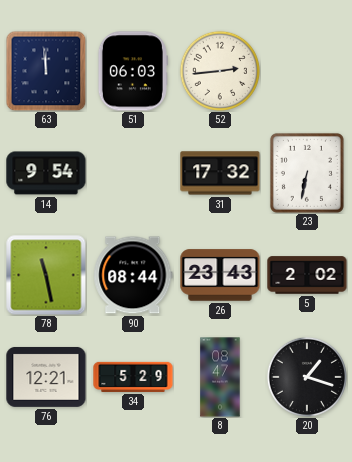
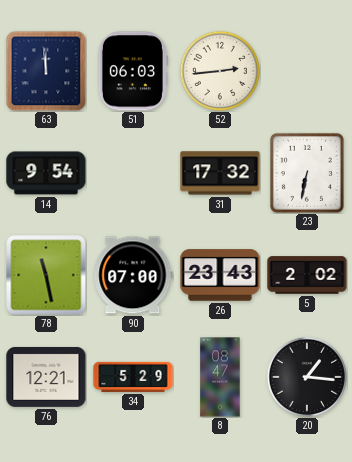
90: 08:44 -> 07:00 (133, 275)
20: 1:18 -> 1:16 (307, 377)
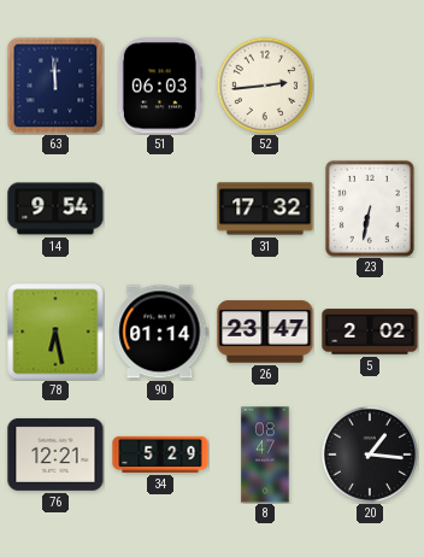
78: 11:28 -> 6:28 (55, 332)
90: 07:00 -> 01:14 (160, 332)
26: 23:43 -> 23:47 (265, 332)
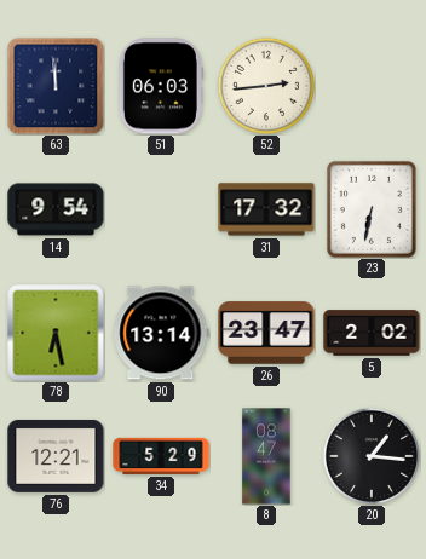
90: 01:14 -> 13:14 (161, 333)
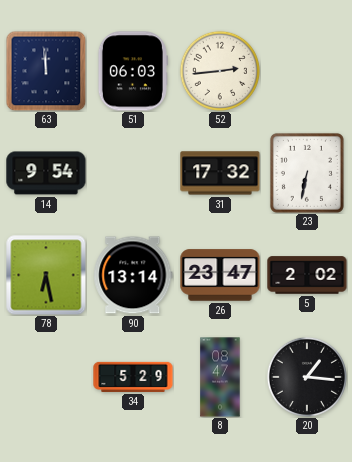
76: 12:21 -> none (56, 456)
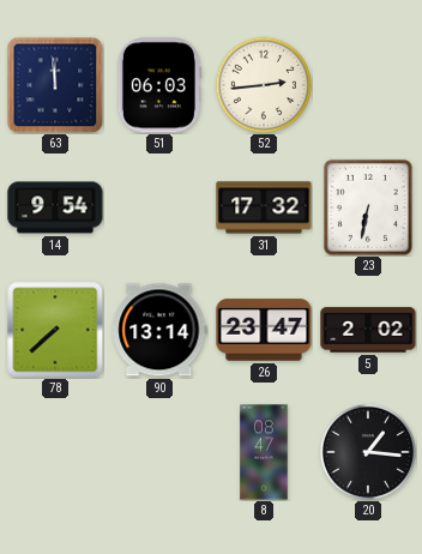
78: 6:28 -> 7:38 (55, 330)
34: 5:29 -> none (133, 377)
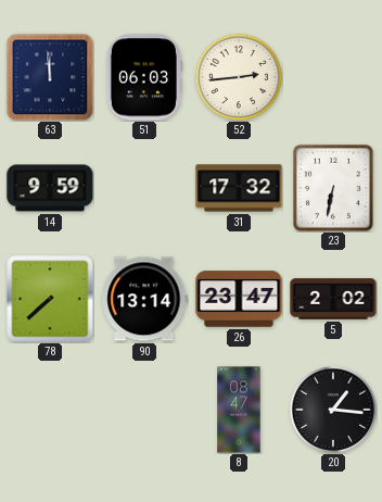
14: 9:54 -> 9:59 (50, 188)
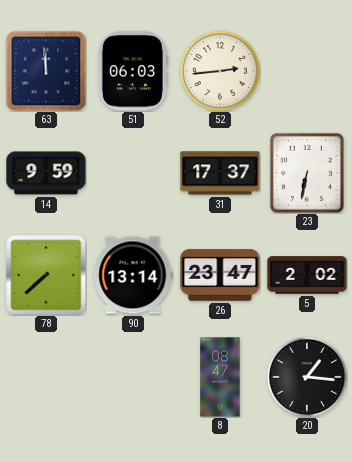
31: 17:32 -> 17:37 (220, 173)
